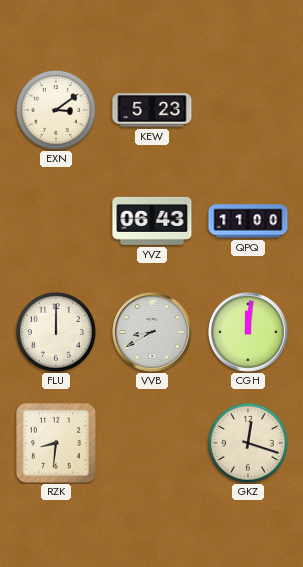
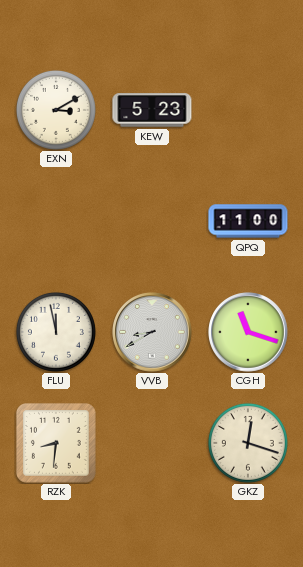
EXN: 3:09 -> 3:10 (56, 110)
YVZ: 06:43 -> none (152, 221)
FLU: 12:00 -> 11:58 (56, 332)
CGH: 12:01 -> 11:18 (248, 332)
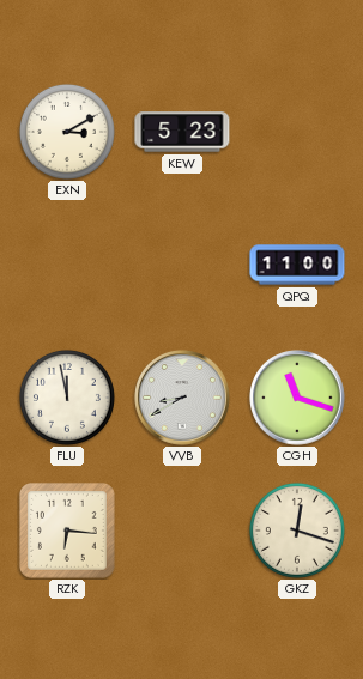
RZK: 8:31 -> 6:16 (67, 531)
